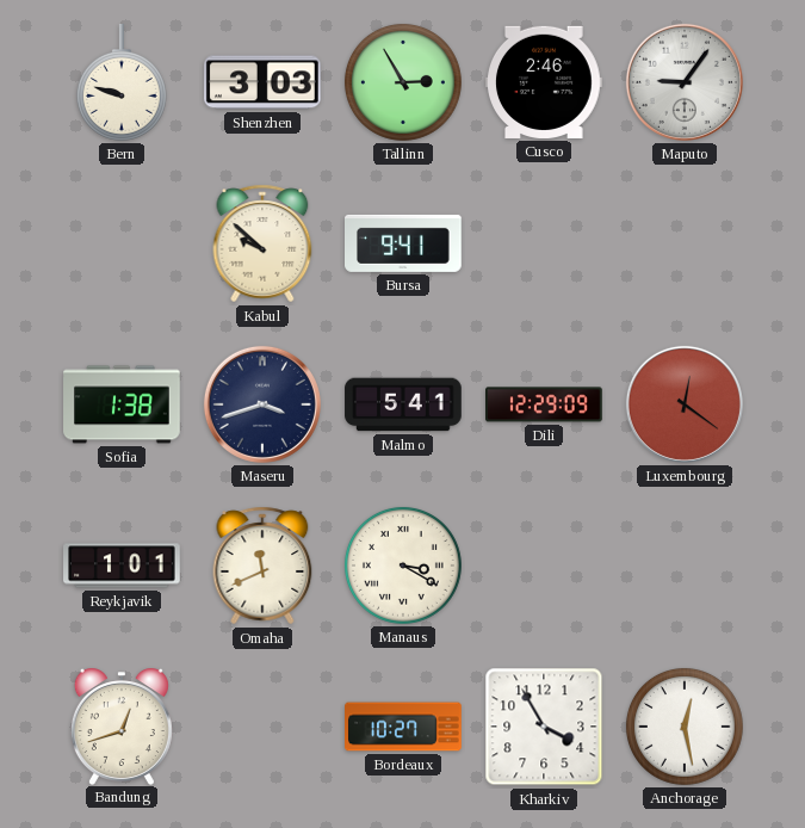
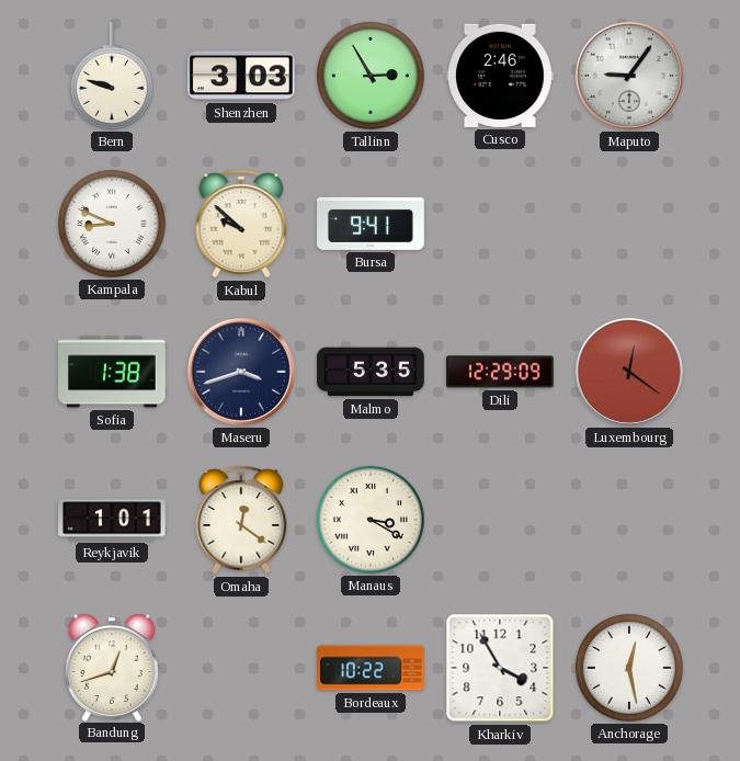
Kampala: none -> 8:49 (112, 224)
Malmo: 5:41 -> 5:35 (371, 372)
Omaha: 11:41 -> 12:21 (241, 520)
Bordeaux: 10:27 -> 10:22 (371, 668)
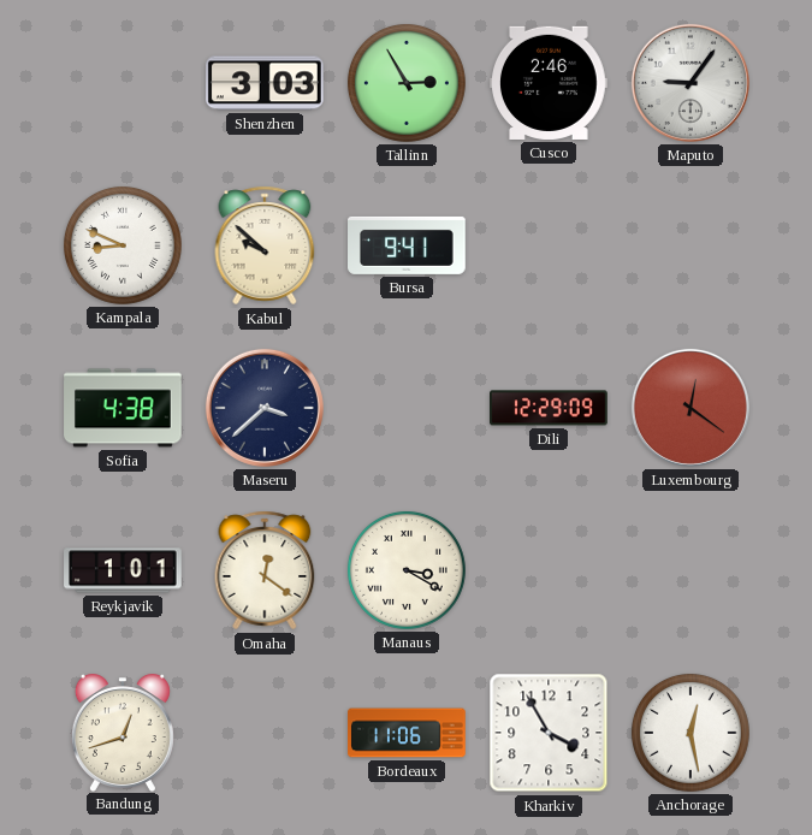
Bern: 9:48 -> none (112, 77)
Sofia: 1:38 -> 4:38 (123, 408)
Maseru: 3:42 -> 3:38 (265, 408)
Malmo: 5:35 -> none (371, 372)
Bordeaux: 10:22 -> 11:06 (407, 733)
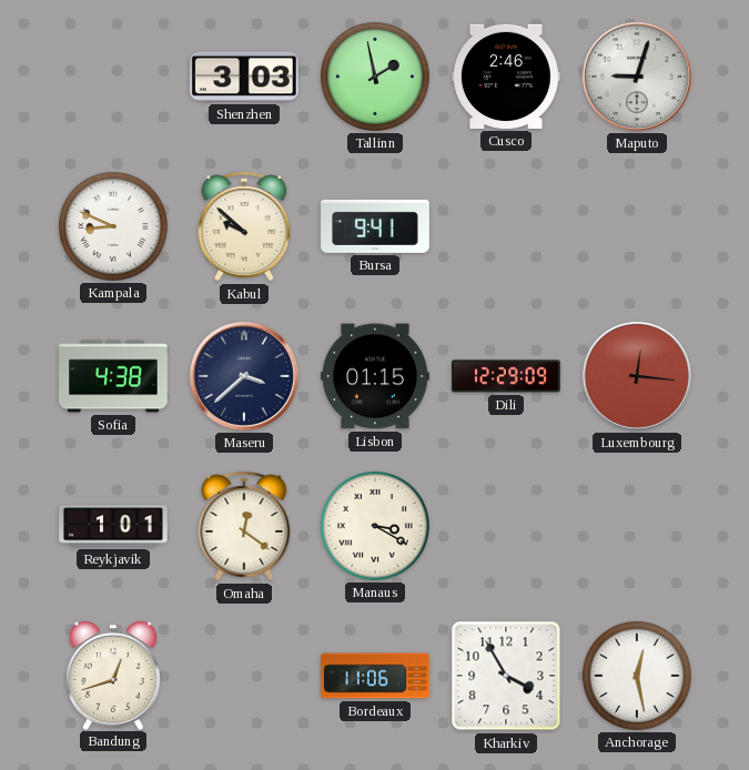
Tallinn: 2:55 -> 1:58 (375, 77)
Maputo: 9:06 -> 9:03 (637, 77)
Lisbon: none -> 01:15 (375, 376)
Luxembourg: 12:21 -> 12:16 (637, 376)
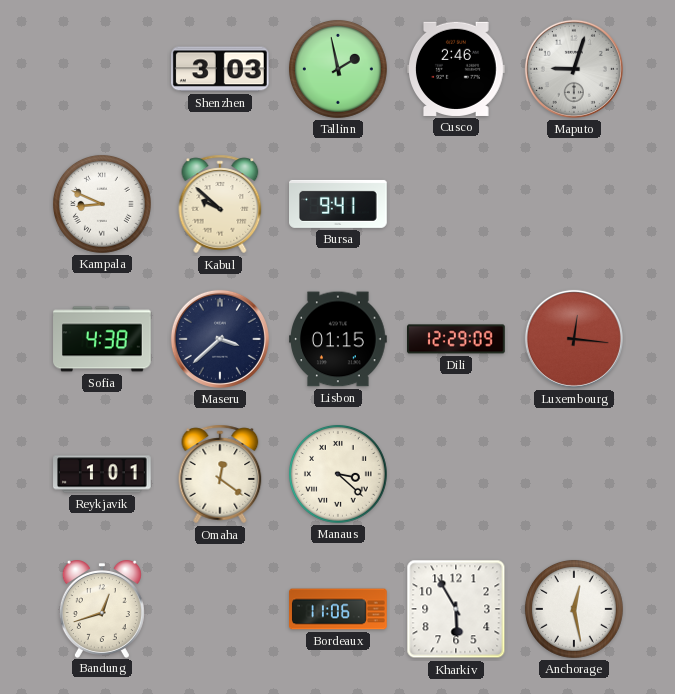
Manaus: 3:20 -> 3:22 (338, 474)
Kharkiv: 3:55 -> 5:55 (456, 609)
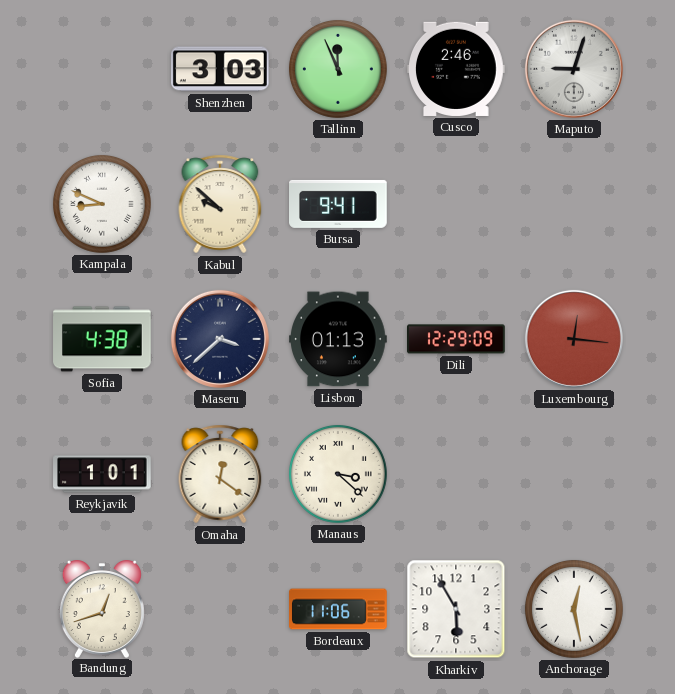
Tallinn: 1:58 -> 11:56 (338, 69)
Lisbon: 01:15 -> 01:13 (338, 339)
